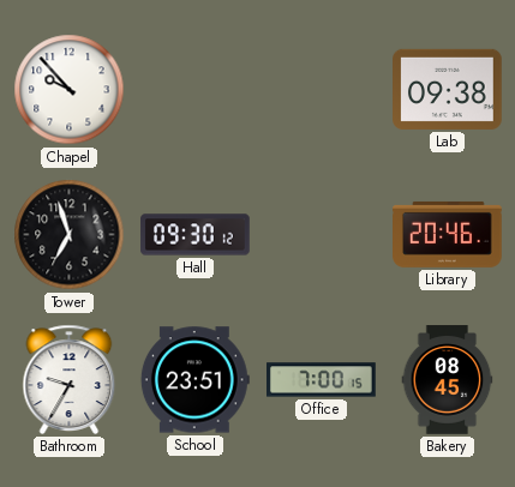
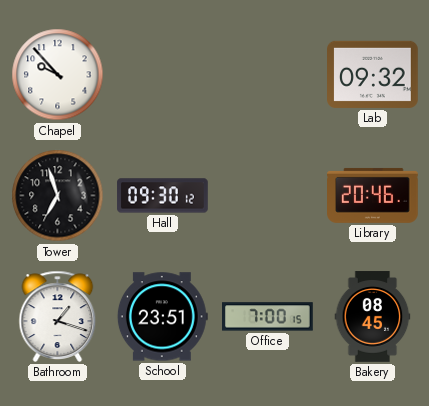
Lab: 09:38 -> 09:32 (373, 74)
Bathroom: 9:35 -> 1:18 (58, 316)
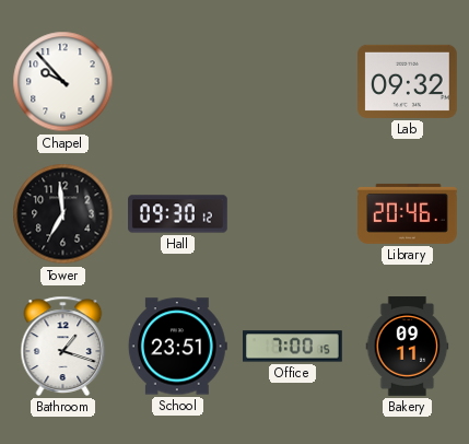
Tower: 6:57 -> 6:59 (63, 214)
Bakery: 08:45 -> 09:11 (408, 347)
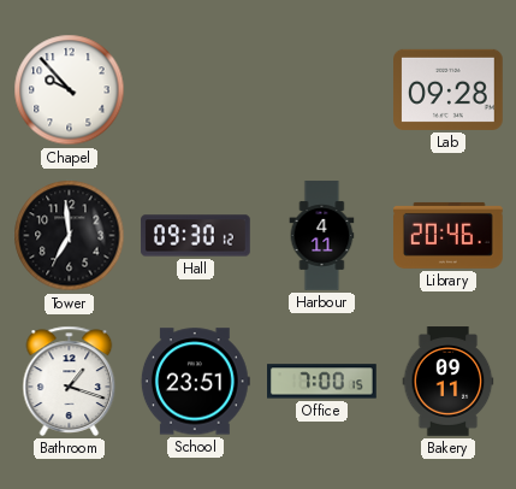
Lab: 09:32 -> 09:28 (449, 89)
Harbour: none -> 4:11 (322, 236)
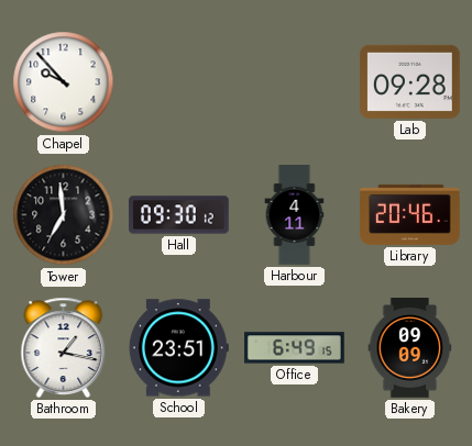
Bathroom: 1:18 -> 1:17 (64, 347)
Office: 7:00 -> 6:49 (295, 348)
Bakery: 09:11 -> 09:09 (410, 348)
